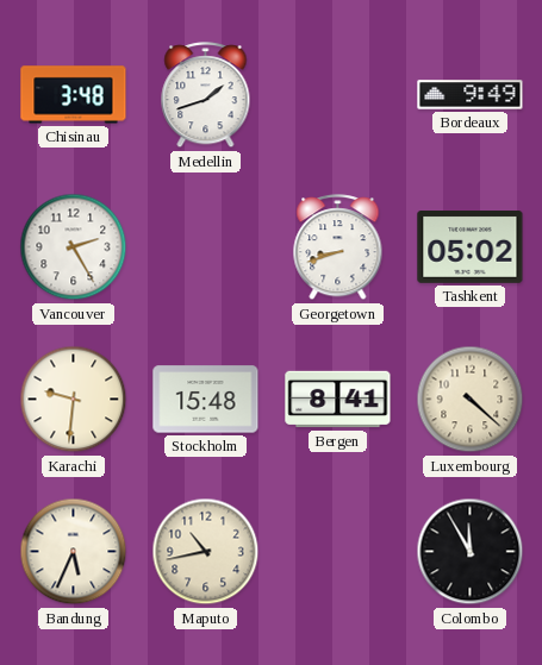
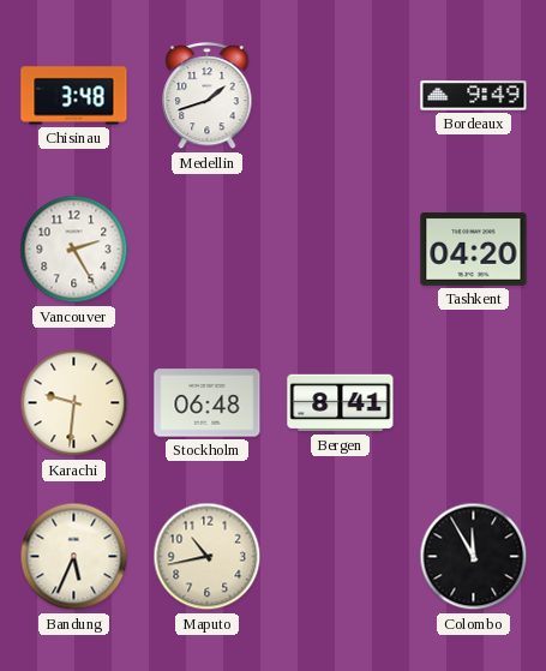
Georgetown: 8:42 -> none (338, 247)
Tashkent: 05:02 -> 04:20 (474, 250)
Stockholm: 15:48 -> 06:48 (208, 403)
Luxembourg: 4:22 -> none (471, 400)
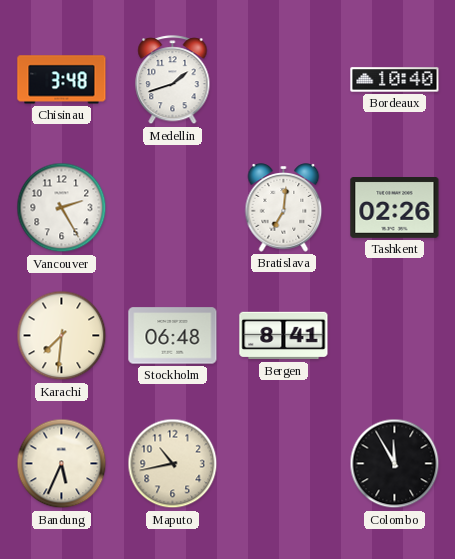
Bordeaux: 9:49 -> 10:40 (395, 80)
Bratislava: none -> 7:01 (284, 208)
Tashkent: 04:20 -> 02:26 (395, 208)
Karachi: 9:31 -> 7:31 (62, 336)
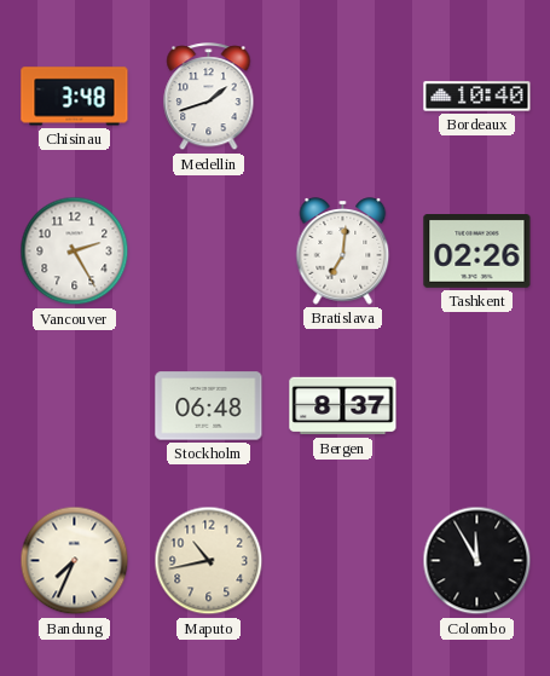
Karachi: 7:31 -> none (62, 336)
Bergen: 8:41 -> 8:37 (343, 406)
Bandung: 5:34 -> 7:34 (75, 561)
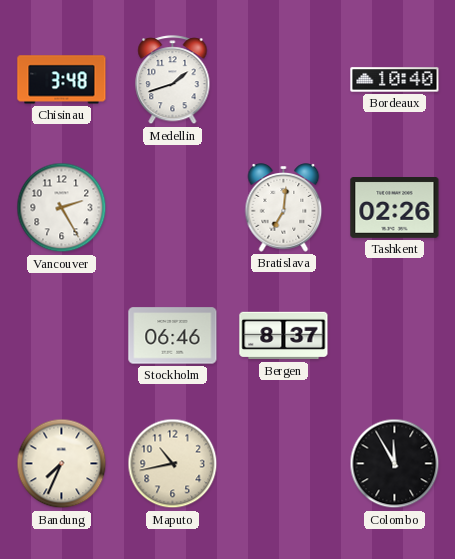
Stockholm: 06:48 -> 06:46 (173, 336)
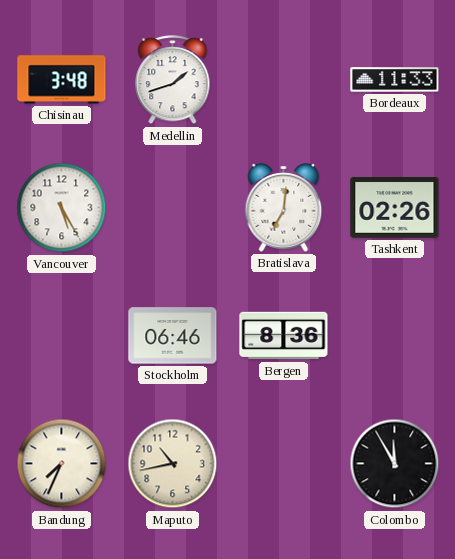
Bordeaux: 10:40 -> 11:33 (395, 80)
Vancouver: 2:25 -> 5:25 (62, 208)
Bergen: 8:37 -> 8:36 (284, 336)
